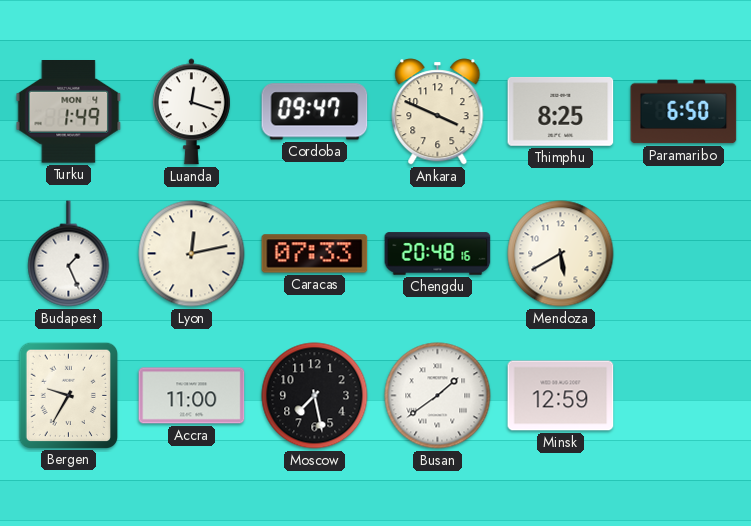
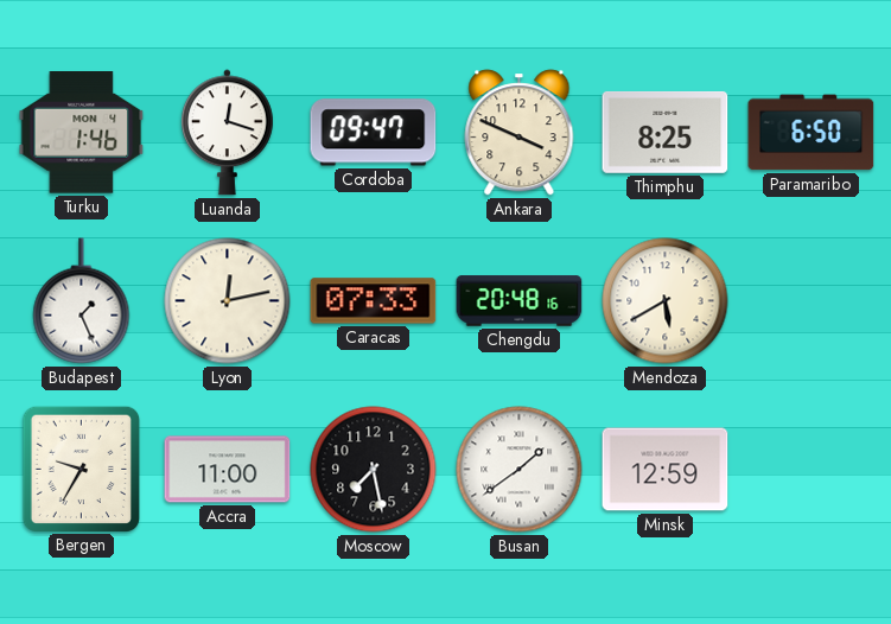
Turku: 1:49 -> 1:46 (82, 133)
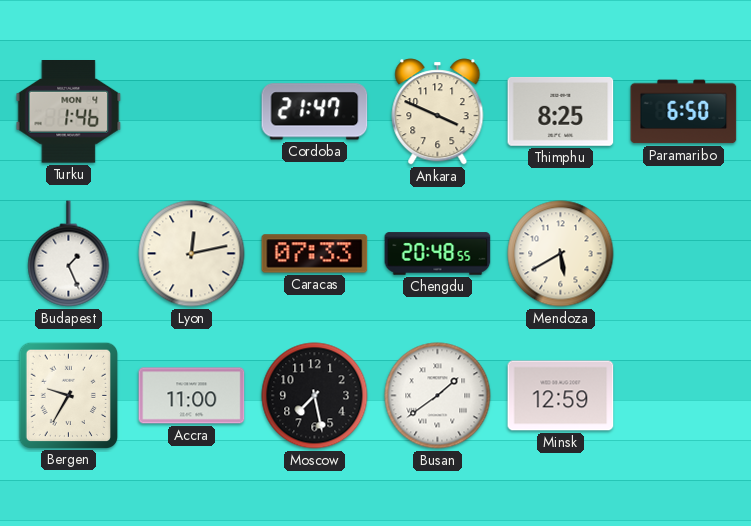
Luanda: 12:18 -> none (227, 133)
Cordoba: 09:47 -> 21:47 (315, 112)
Chengdu: 20:48:16 -> 20:48:55 (438, 254)
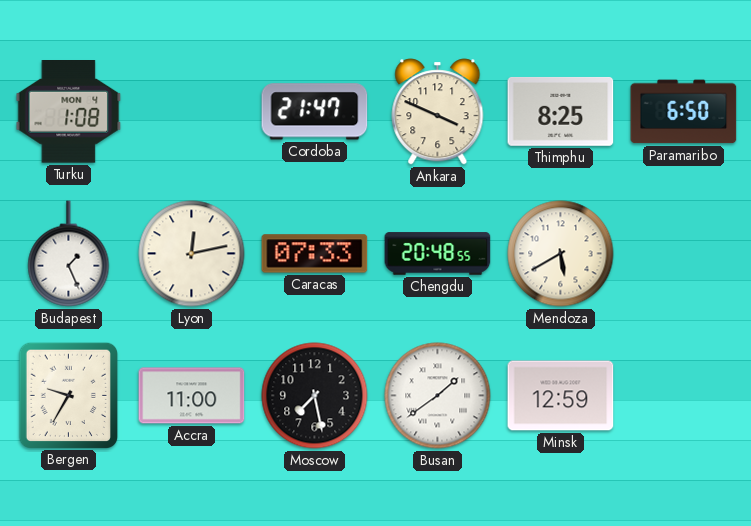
Turku: 1:46 -> 1:08 (69, 112)
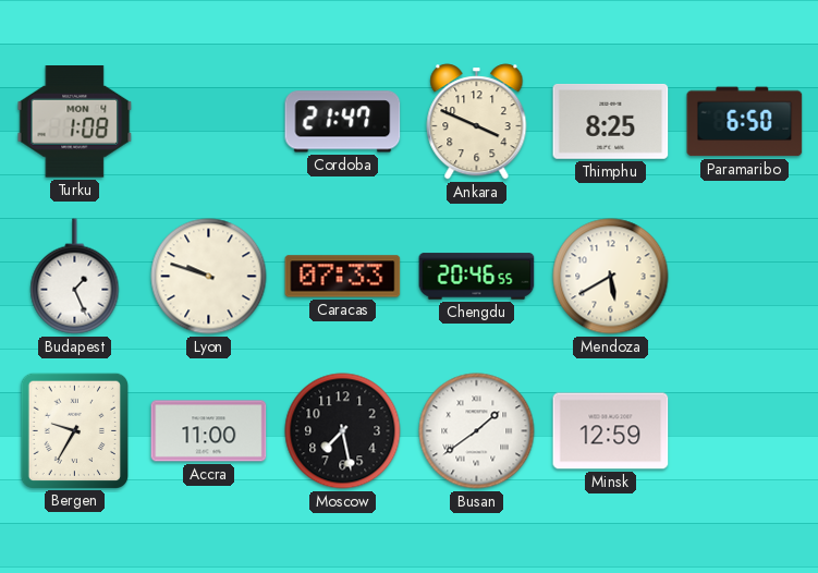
Lyon: 12:13 -> 9:48 (209, 277)
Chengdu: 20:48 -> 20:46 (477, 277)
